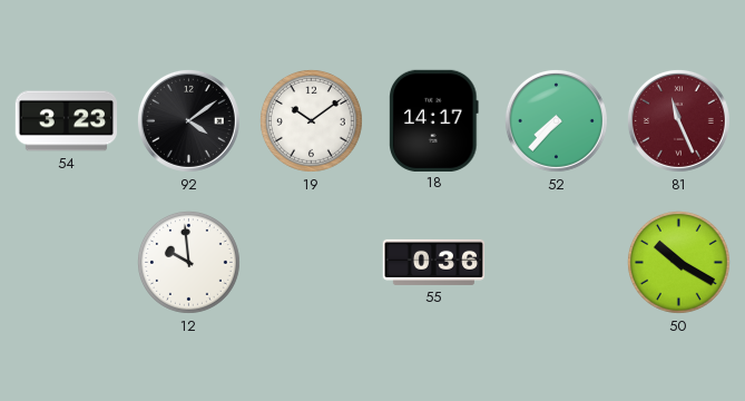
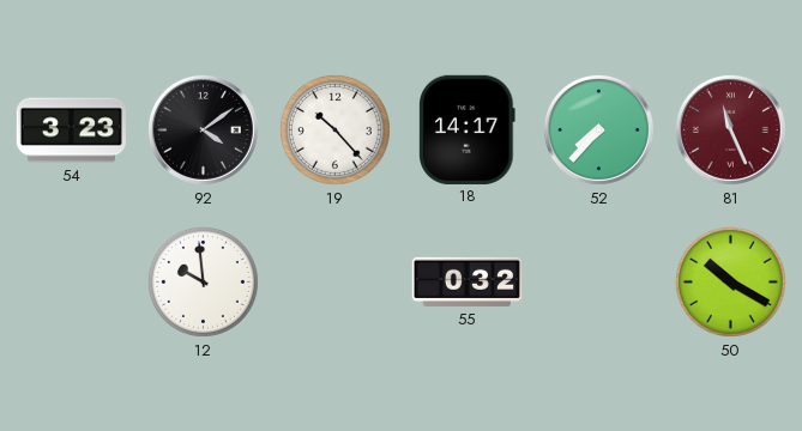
19: 10:09 -> 10:23 (334, 129)
55: 0:36 -> 0:32 (468, 281)
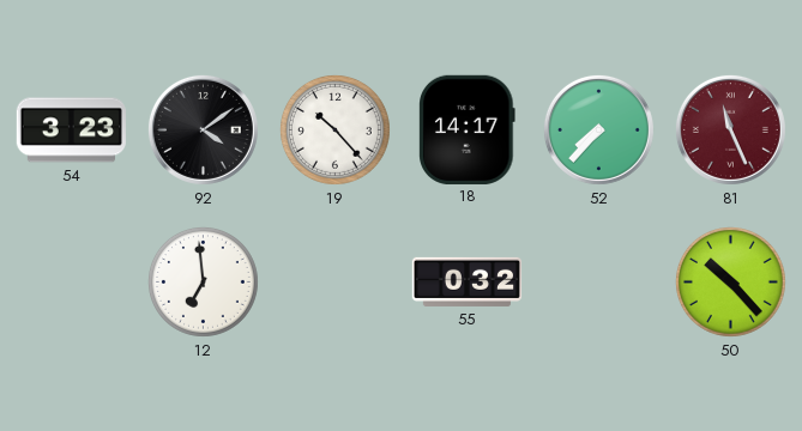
12: 9:59 -> 6:59 (203, 281)
50: 10:20 -> 10:23 (730, 281)
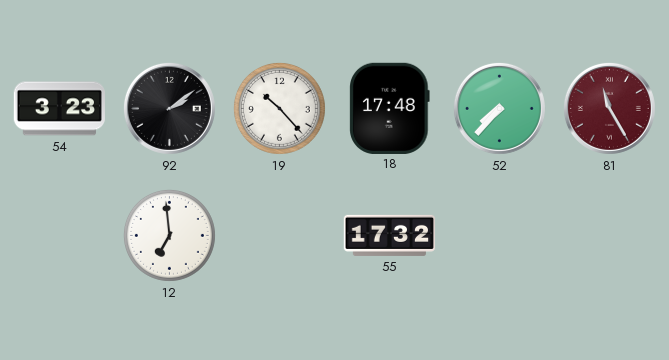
92: 4:09 -> 2:09 (169, 108)
18: 14:17 -> 17:48 (390, 108)
81: 11:26 -> 11:25 (609, 108)
55: 0:32 -> 17:32 (390, 235)
50: 10:23 -> none (730, 281)
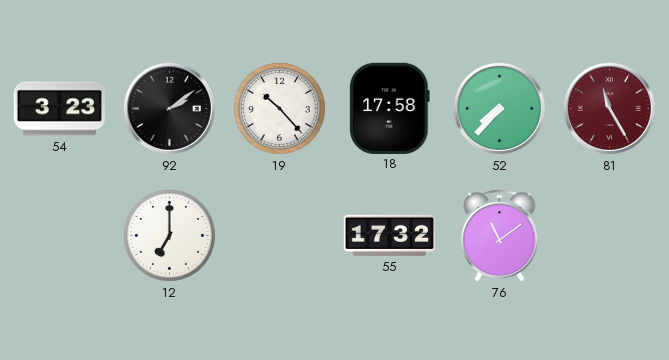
18: 17:48 -> 17:58 (390, 108)
12: 6:59 -> 7:00 (169, 235)
76: none -> 11:09 (500, 236)
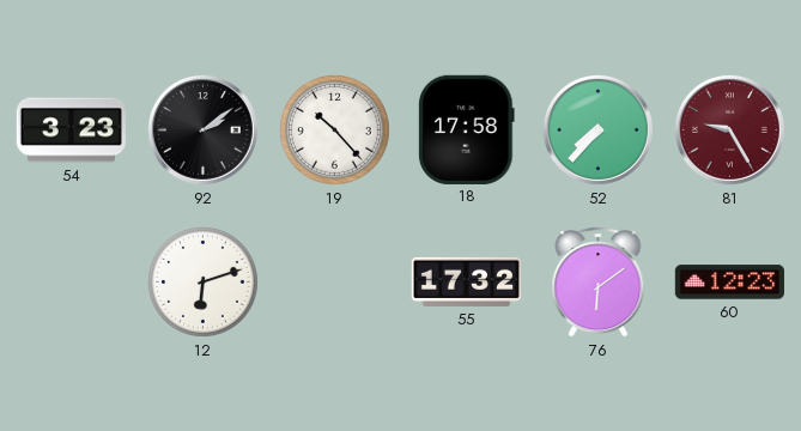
81: 11:25 -> 9:25 (729, 129)
12: 7:00 -> 6:12 (202, 281)
76: 11:09 -> 6:09 (599, 283)
60: none -> 12:23 (729, 283)
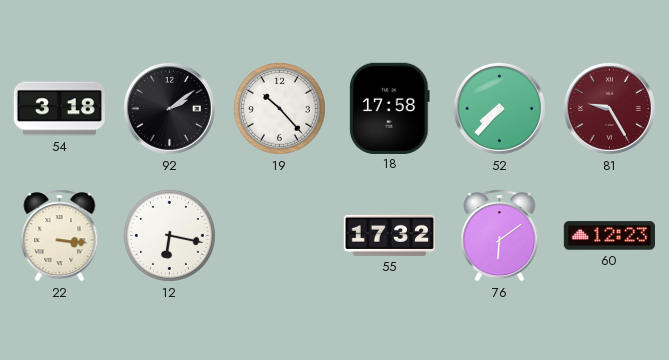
54: 3:23 -> 3:18 (59, 109)
22: none -> 3:16 (60, 236)
12: 6:12 -> 6:17 (169, 235)
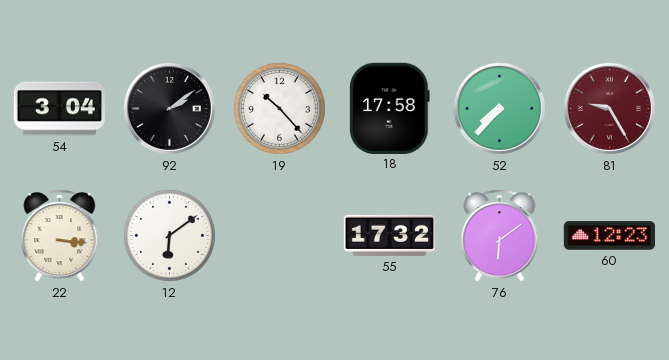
54: 3:18 -> 3:04 (59, 109)
12: 6:17 -> 6:09 (169, 235)
